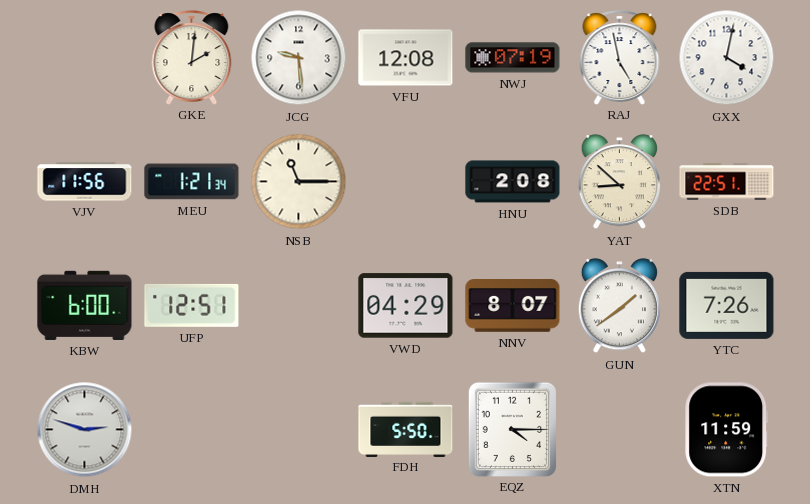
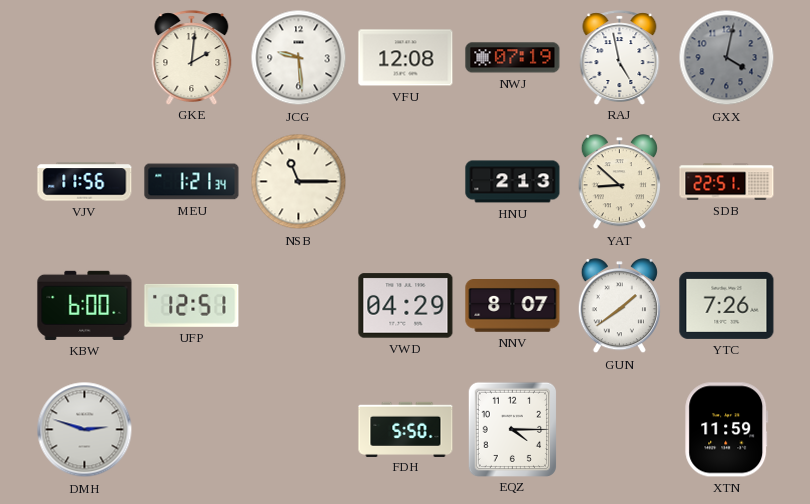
GXX dial: white -> grey (727, 58)
HNU: 2:08 -> 2:13 (513, 182)
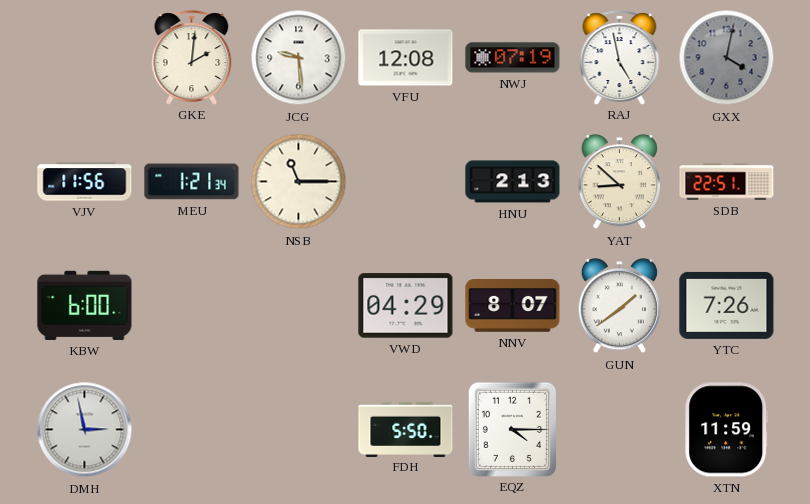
UFP: 12:51 -> none (192, 305)
DMH: 2:48 -> 2:58 (85, 430)
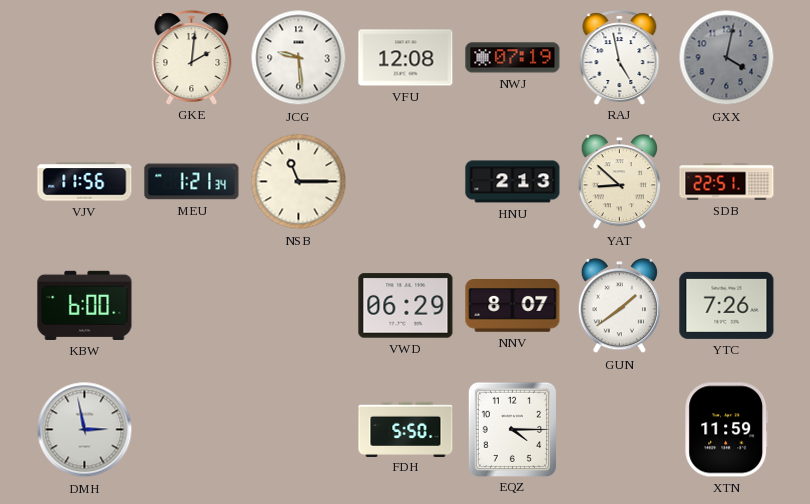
VWD: 04:29 -> 06:29 (406, 306)
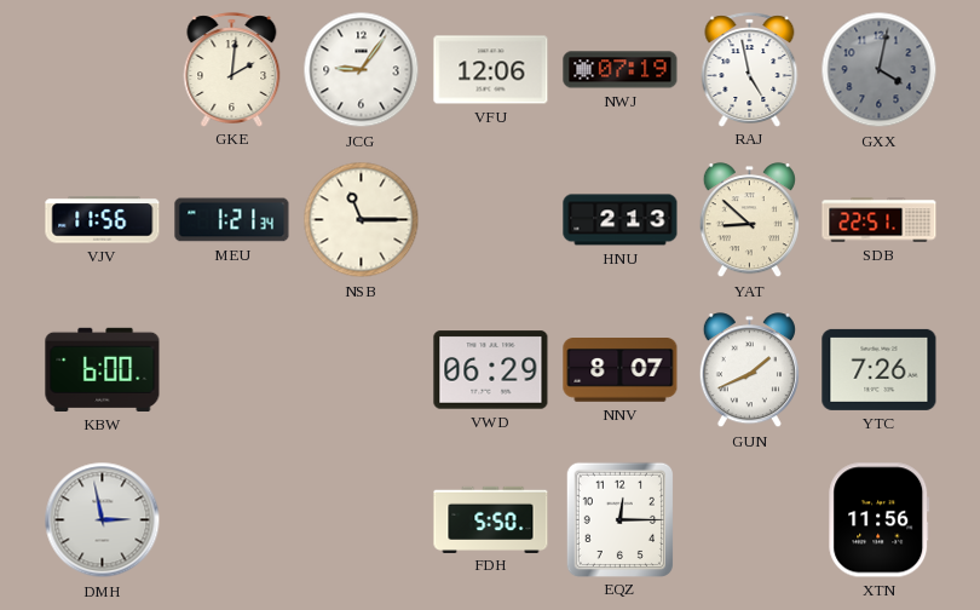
JCG: 9:29 -> 9:06 (362, 70)
VFU: 12:08 -> 12:06 (491, 70)
GUN: 1:39 -> 1:41 (749, 370)
EQZ: 4:15 -> 12:15 (619, 519)
XTN: 11:59 -> 11:56 (880, 520)
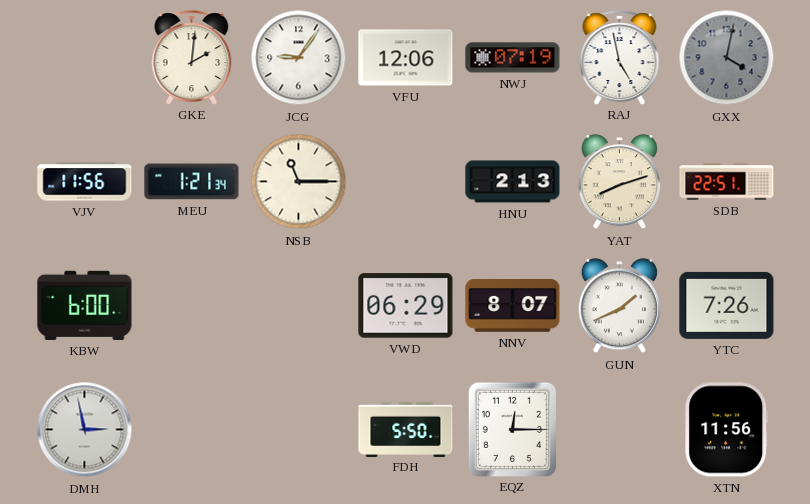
YAT: 8:52 -> 8:12 (619, 182)
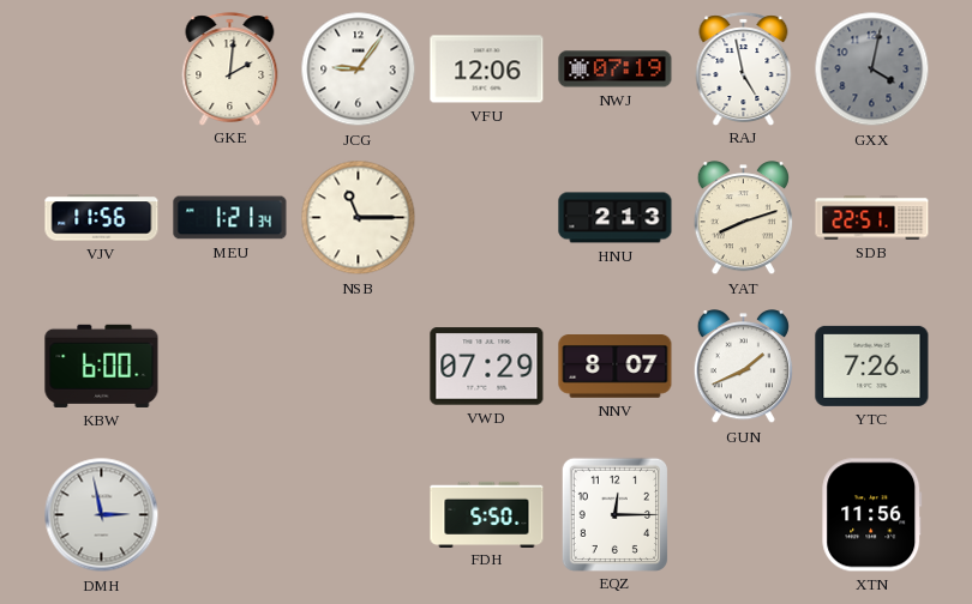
VWD: 06:29 -> 07:29 (487, 367)
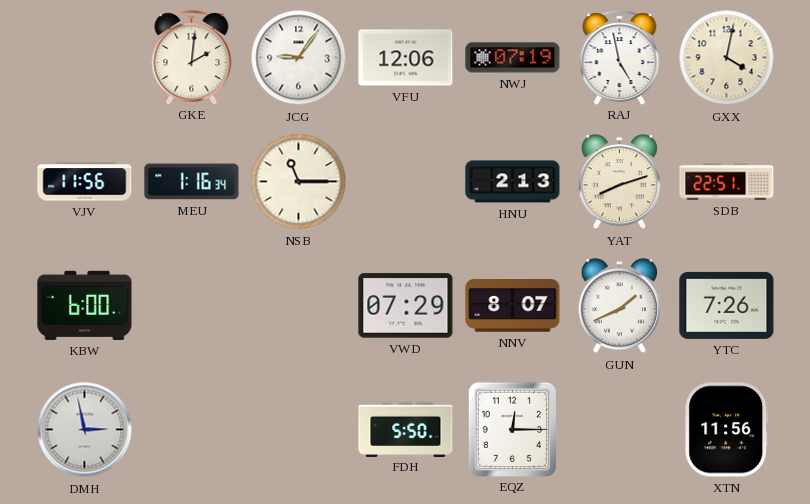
GXX dial: grey -> cream (727, 58)
MEU: 1:21 -> 1:16 (192, 182)
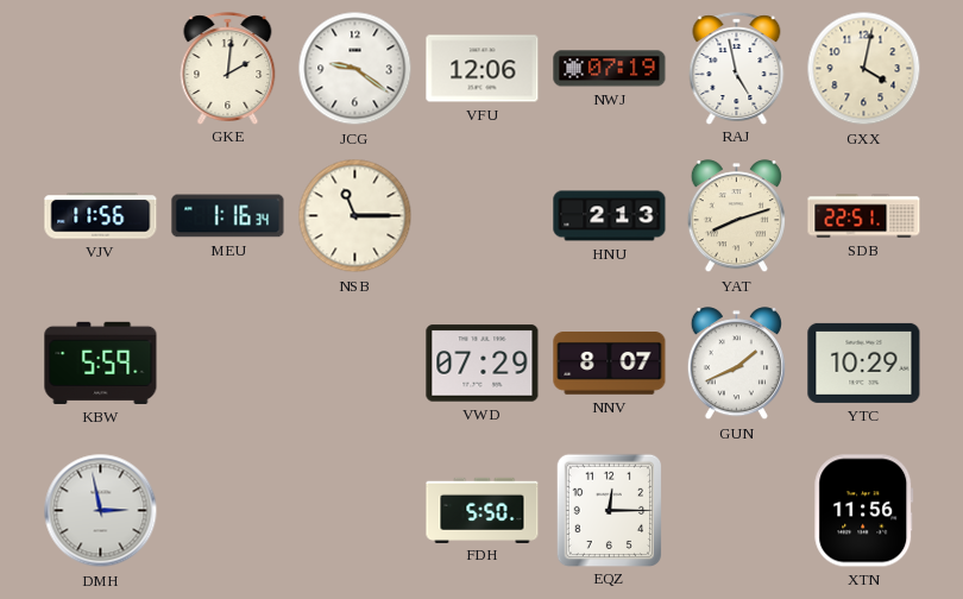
JCG: 9:06 -> 9:21 (355, 69)
KBW: 6:00 -> 5:59 (101, 362)
YTC: 7:26 -> 10:29 (864, 362)
